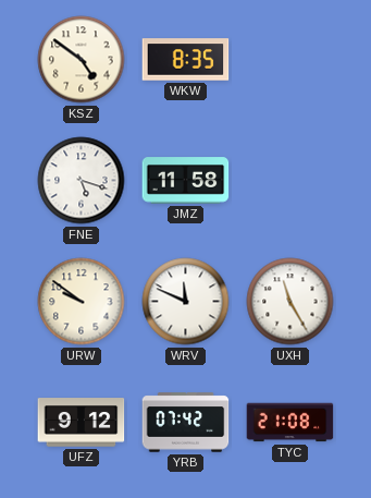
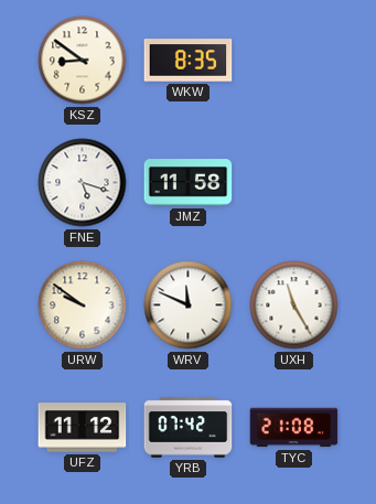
KSZ: 4:51 -> 8:51 (83, 61)
UFZ: 9:12 -> 11:12 (83, 428)
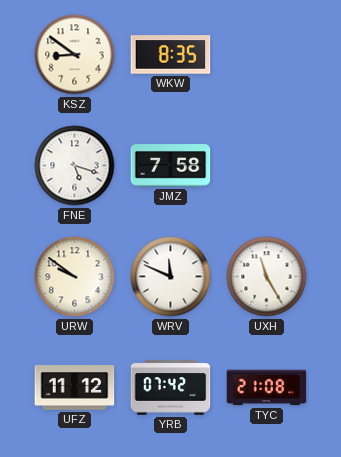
JMZ: 11:58 -> 7:58 (171, 166)
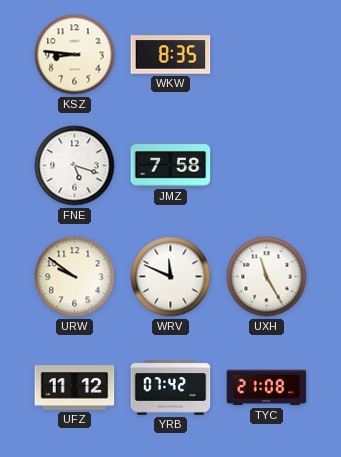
KSZ: 8:51 -> 8:46 (75, 55)
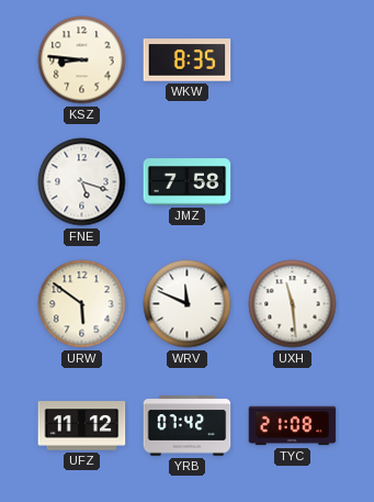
URW: 9:51 -> 5:51 (82, 304)
UXH: 11:25 -> 11:29 (293, 304)
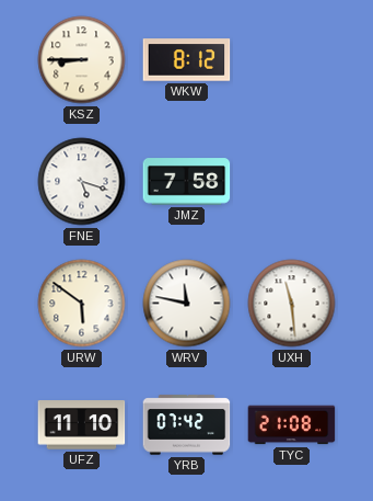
KSZ: 8:46 -> 8:45 (82, 60)
WKW: 8:35 -> 8:12 (187, 60)
WRV: 11:49 -> 11:47 (187, 304)
UFZ: 11:12 -> 11:10 (82, 425)
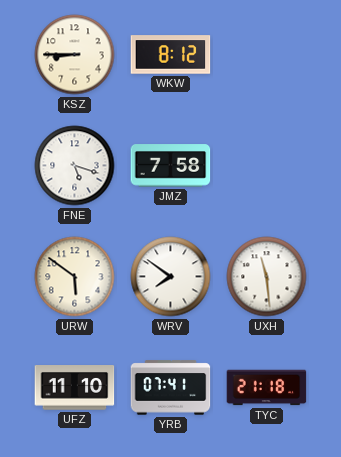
WRV: 11:47 -> 7:51 (171, 277)
YRB: 07:42 -> 07:41 (171, 388)
TYC: 21:08 -> 21:18 (267, 388)
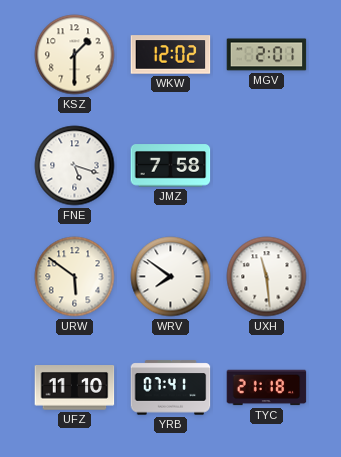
KSZ: 8:45 -> 1:30 (75, 55)
WKW: 8:12 -> 12:02 (171, 55)
MGV: none -> 2:01 (267, 55)
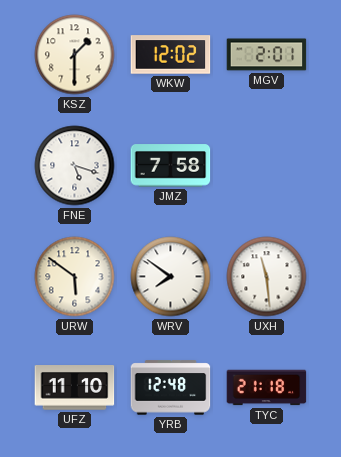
YRB: 07:41 -> 12:48 (171, 388)
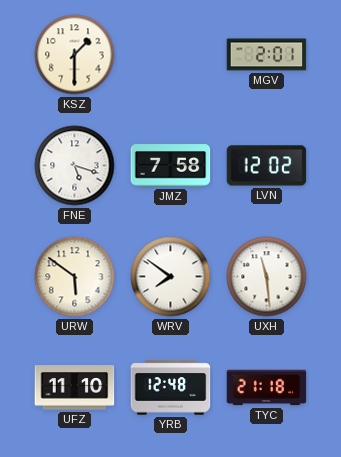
WKW: 12:02 -> none (171, 55)
LVN: none -> 12:02 (267, 166)
